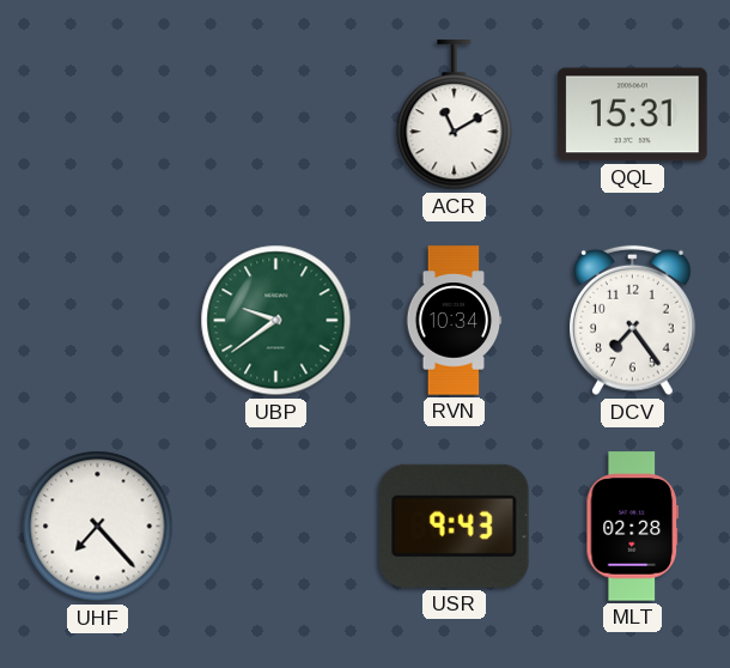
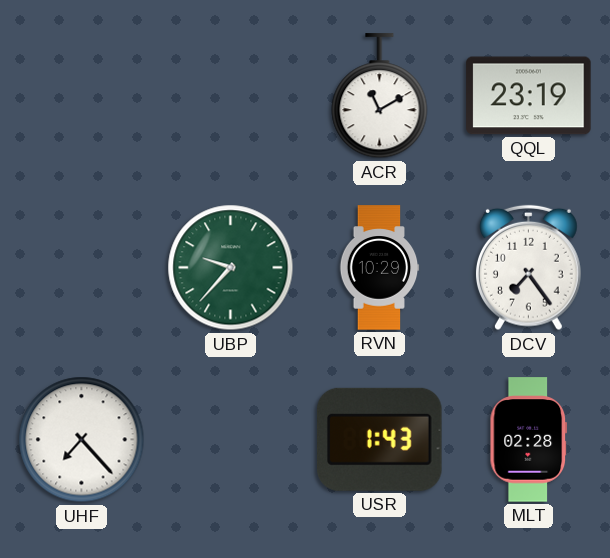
QQL: 15:31 -> 23:19 (529, 96)
UBP: 9:39 -> 9:37 (231, 268)
RVN: 10:34 -> 10:29 (379, 268)
USR: 9:43 -> 1:43 (380, 439)
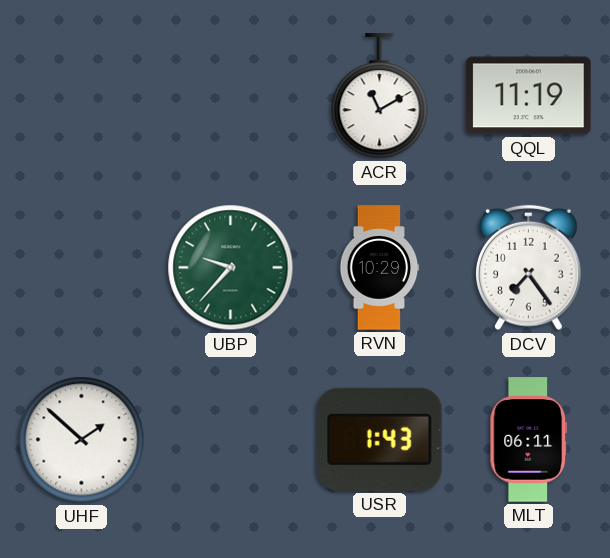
QQL: 23:19 -> 11:19 (529, 96)
UHF: 7:23 -> 1:52 (82, 440)
MLT: 02:28 -> 06:11 (529, 440)
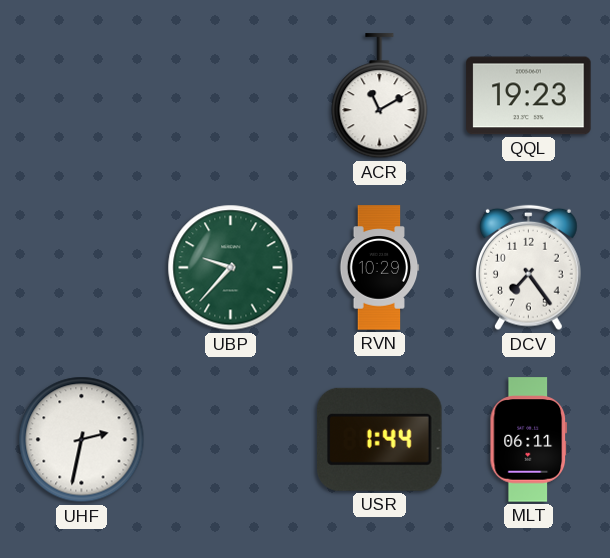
QQL: 11:19 -> 19:23 (529, 96)
UHF: 1:52 -> 2:32 (82, 440)
USR: 1:43 -> 1:44 (380, 439)
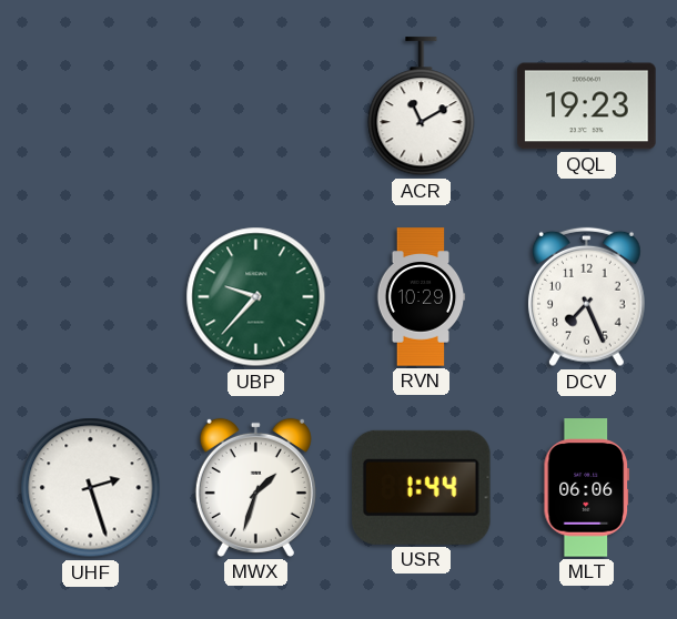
DCV: 7:24 -> 7:26 (586, 297)
UHF: 2:32 -> 2:27 (91, 488)
MWX: none -> 1:33 (255, 487)
MLT: 06:11 -> 06:06 (587, 488)
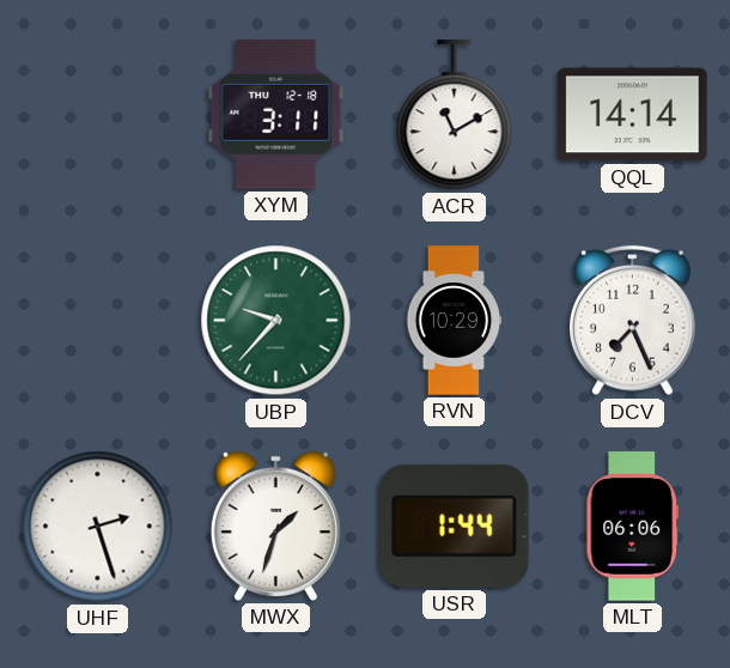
XYM: none -> 3:11 (276, 115)
QQL: 19:23 -> 14:14 (633, 115)
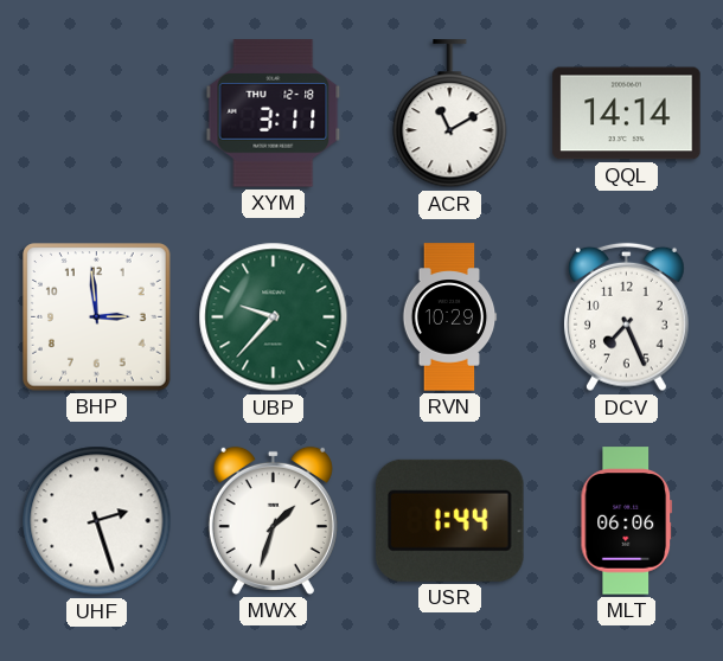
BHP: none -> 2:59 (97, 317)
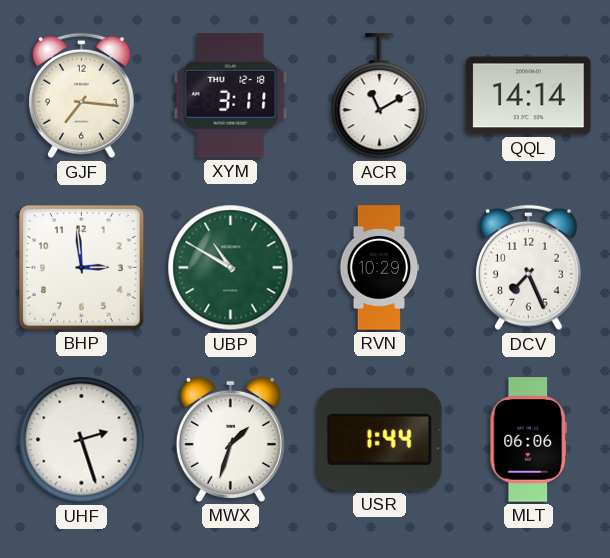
GJF: none -> 7:16 (81, 96)
UBP: 9:37 -> 10:50 (231, 268)
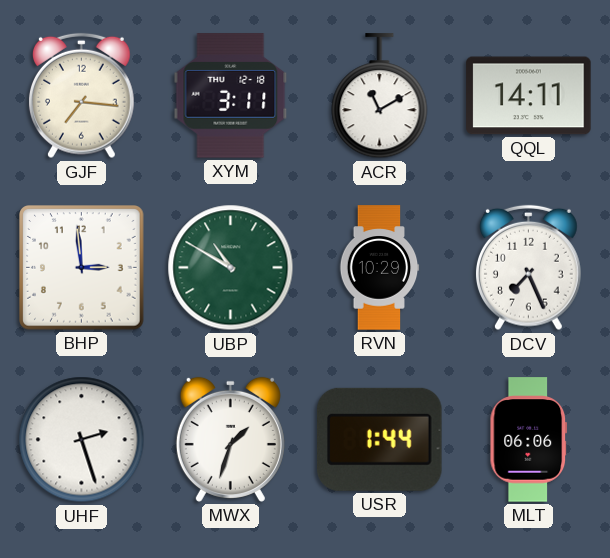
QQL: 14:14 -> 14:11 (529, 96)
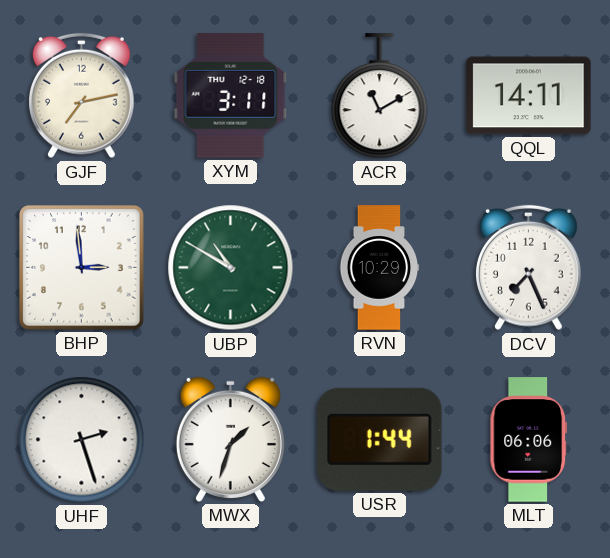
GJF: 7:16 -> 7:13 (81, 96)
